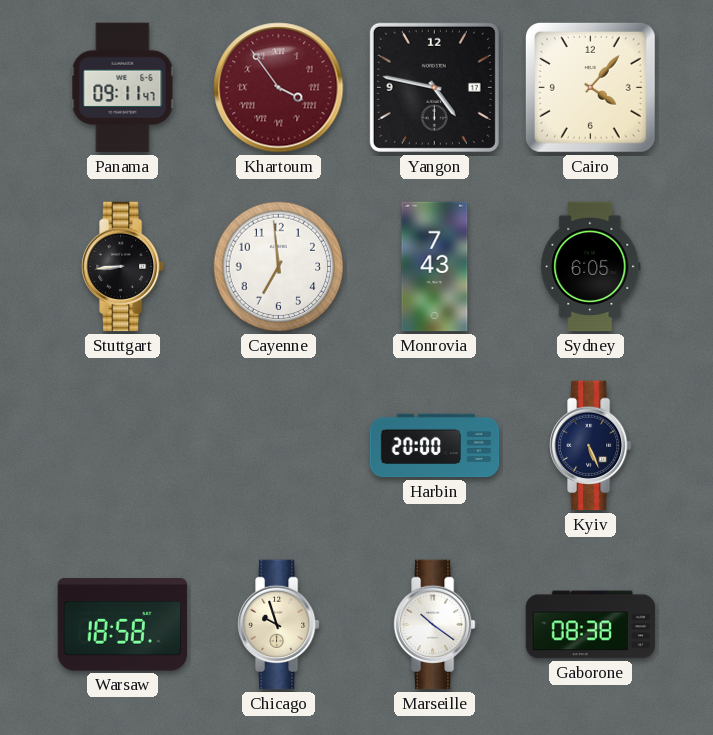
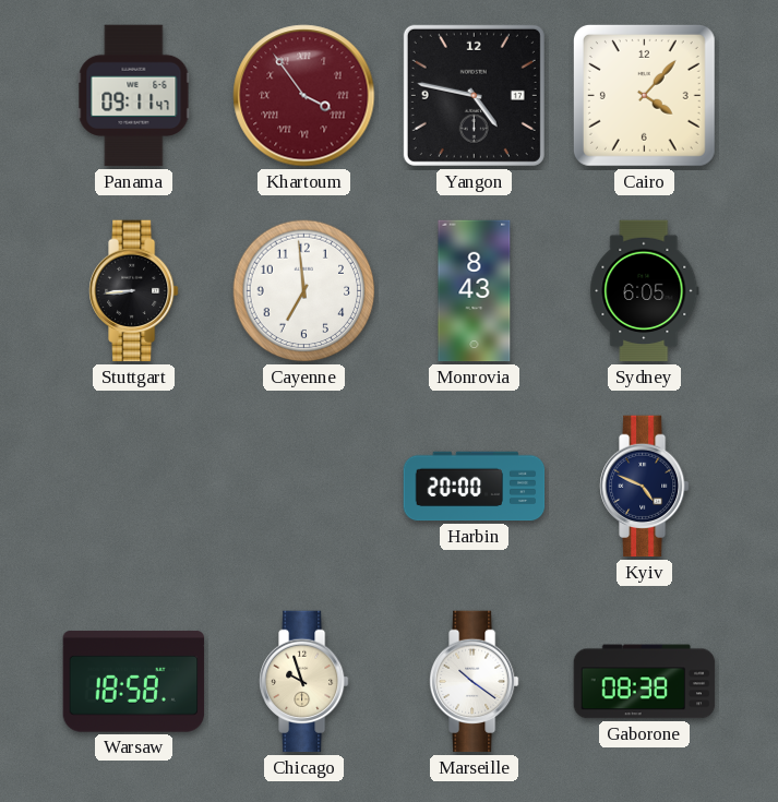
Monrovia: 7:43 -> 8:43 (475, 291)
Kyiv: 5:26 -> 4:49 (645, 487)
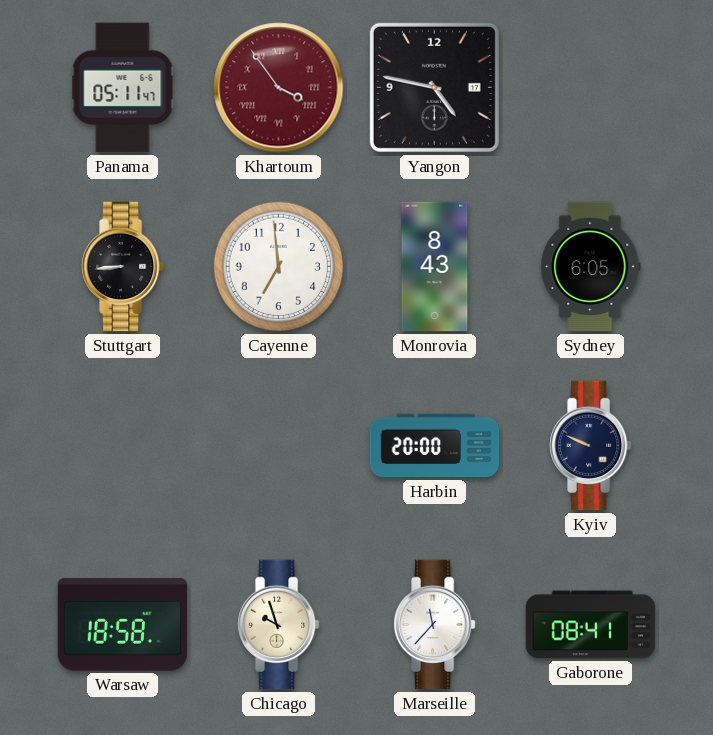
Panama: 09:11 -> 05:11 (123, 88)
Cairo: 4:07 -> none (644, 95)
Kyiv: 4:49 -> 9:49 (591, 446)
Marseille: 10:21 -> 11:37 (435, 625)
Gaborone: 08:38 -> 08:41 (591, 625)
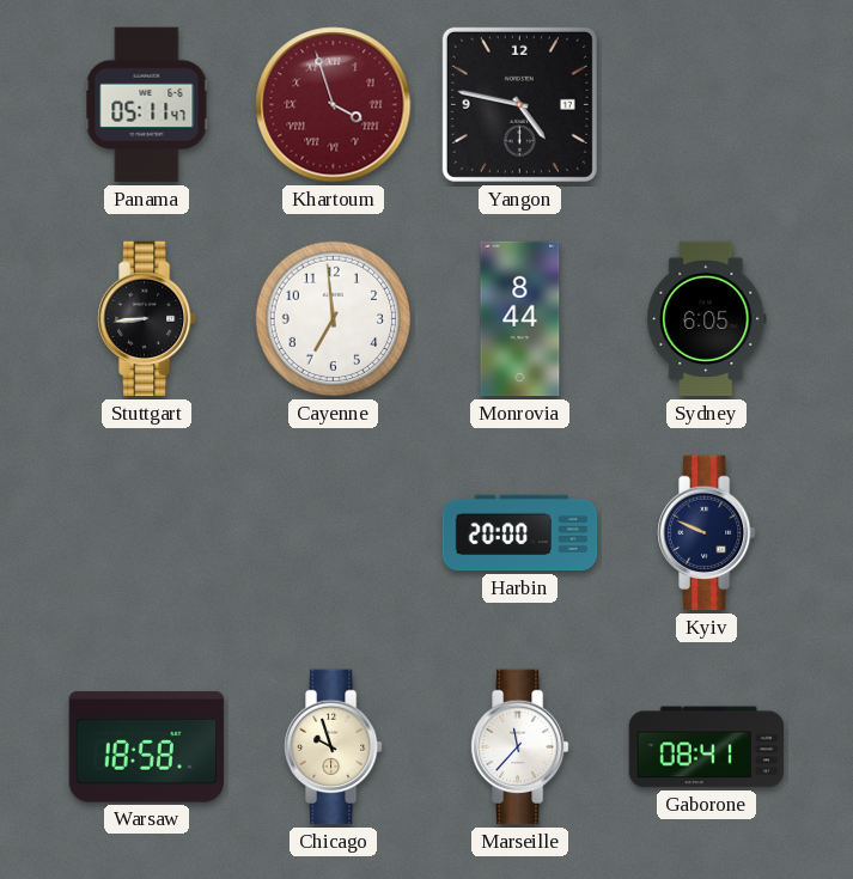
Khartoum: 3:54 -> 3:57 (334, 105)
Monrovia: 8:43 -> 8:44 (520, 319)
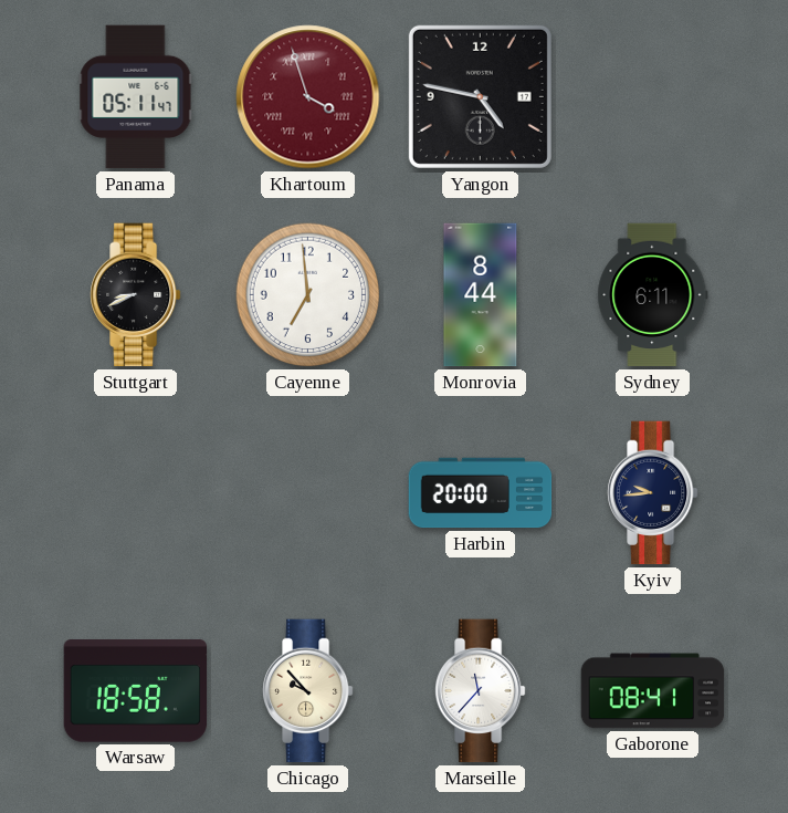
Stuttgart: 8:44 -> 8:41 (136, 295)
Sydney: 6:05 -> 6:11 (653, 295)
Kyiv: 9:49 -> 9:44 (653, 493)
Chicago: 9:57 -> 9:53 (308, 691)
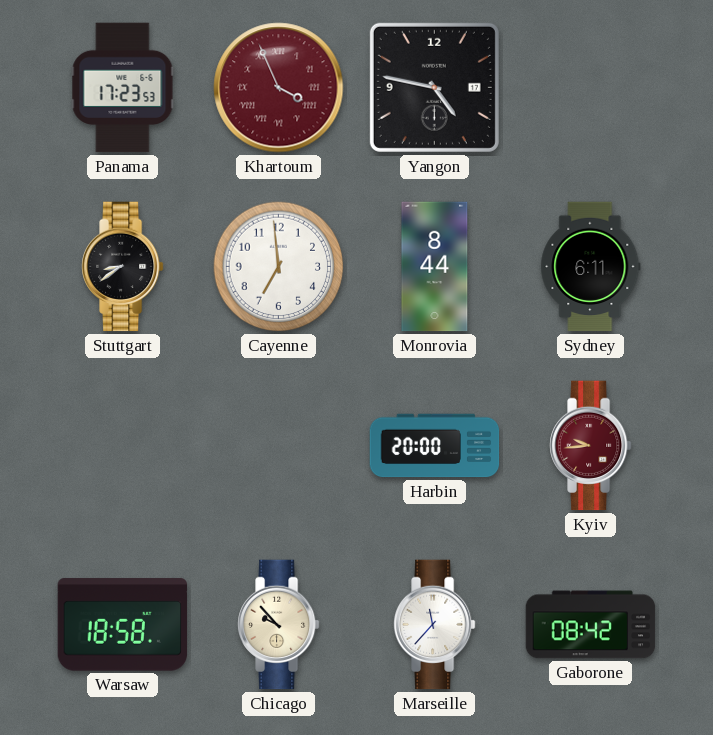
Panama: 05:11 -> 17:23 (123, 88)
Khartoum: 3:57 -> 3:56 (279, 88)
Stuttgart: 8:41 -> 8:39 (123, 267)
Kyiv dial: navy -> burgundy (591, 446)
Gaborone: 08:41 -> 08:42 (591, 625)
